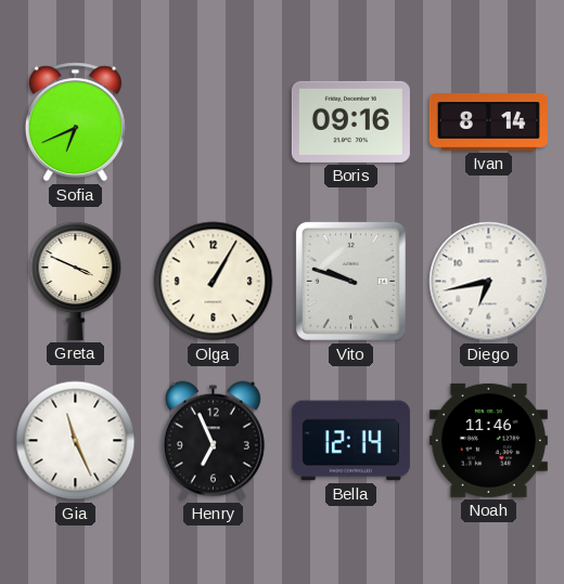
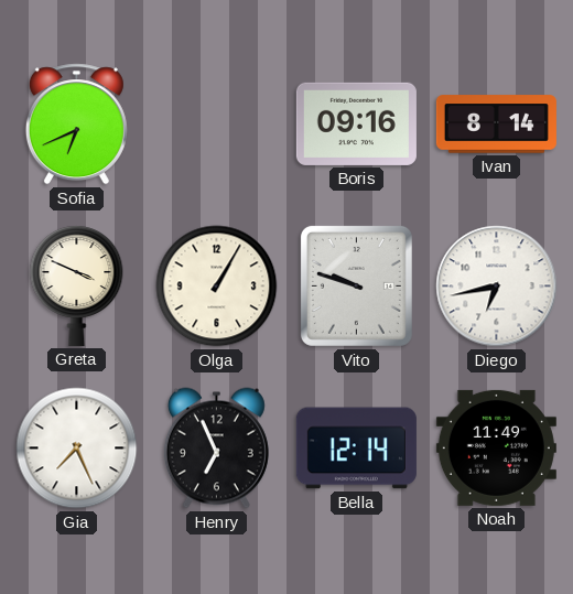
Gia: 11:26 -> 7:26 (77, 449)
Noah: 11:46 -> 11:49 (496, 447)
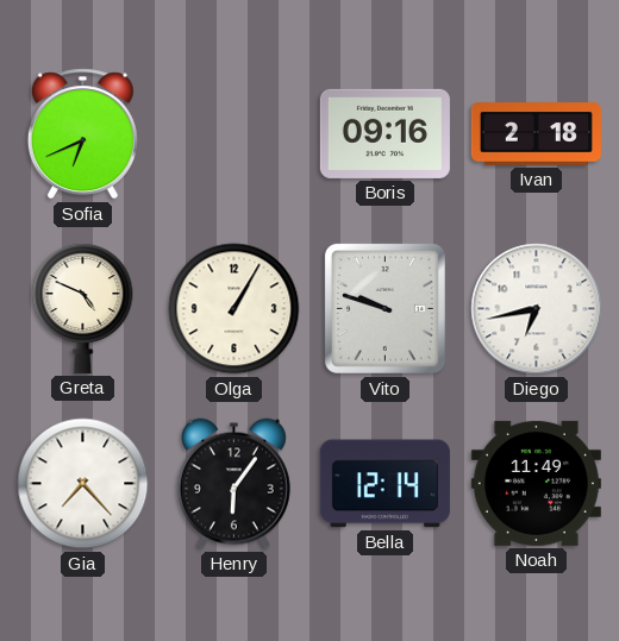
Ivan: 8:14 -> 2:18 (536, 134)
Greta: 3:49 -> 4:49 (83, 308)
Gia: 7:26 -> 7:23 (83, 484)
Henry: 6:56 -> 6:06 (233, 484)
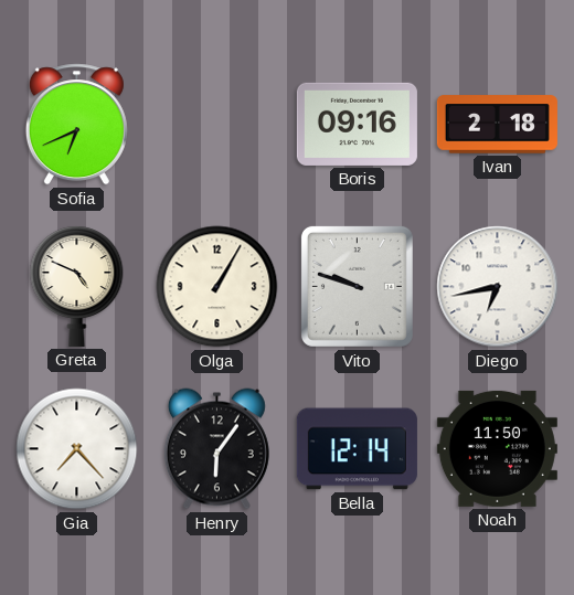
Noah: 11:49 -> 11:50 (497, 448)
